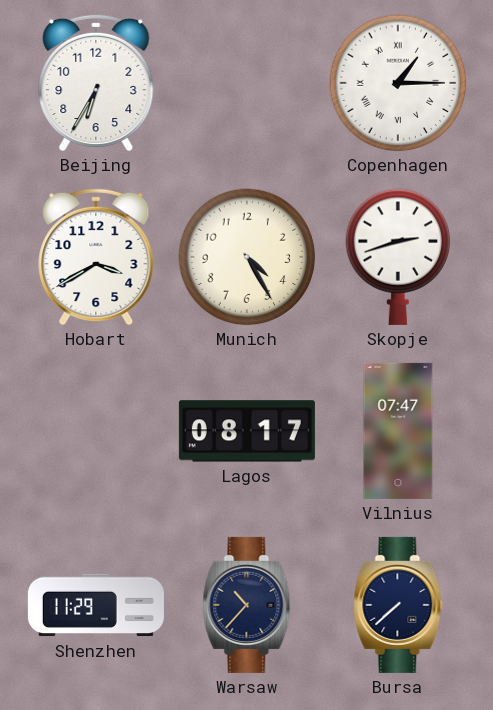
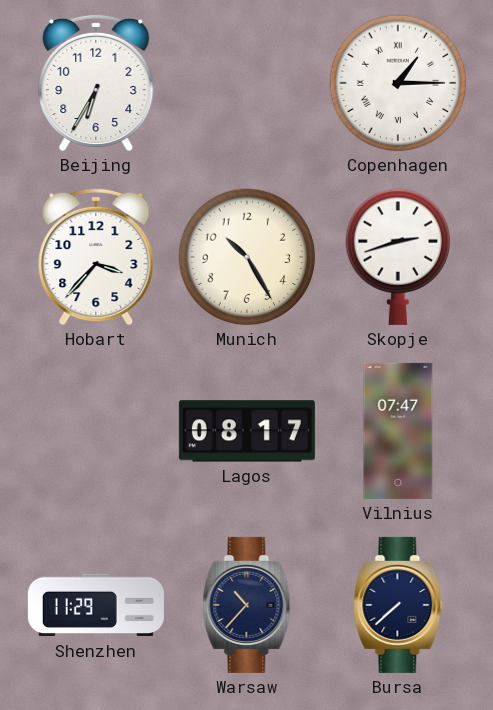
Hobart: 3:40 -> 3:37 (96, 257)
Munich: 4:25 -> 10:25 (247, 257)
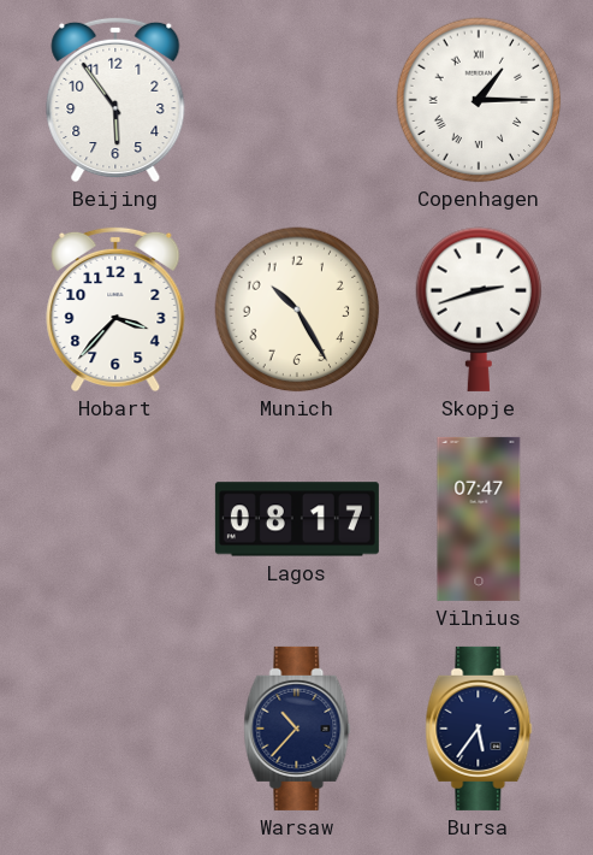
Beijing: 6:35 -> 5:54 (115, 100)
Shenzhen: 11:29 -> none (96, 605)
Bursa: 7:38 -> 5:36 (479, 729)
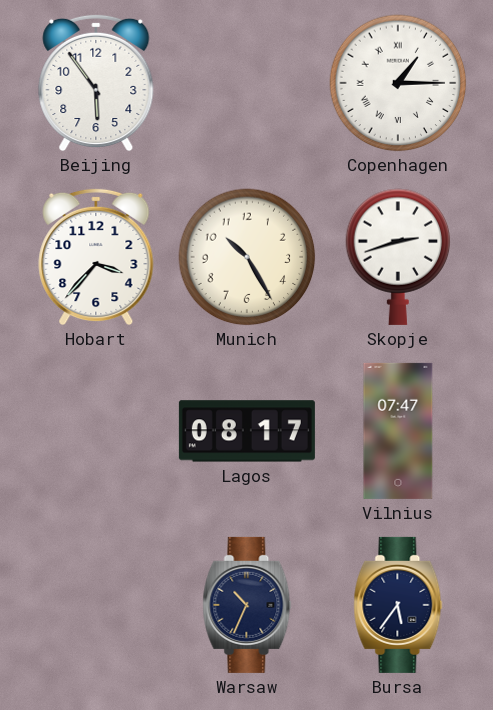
Warsaw: 10:37 -> 10:34 (247, 605)
